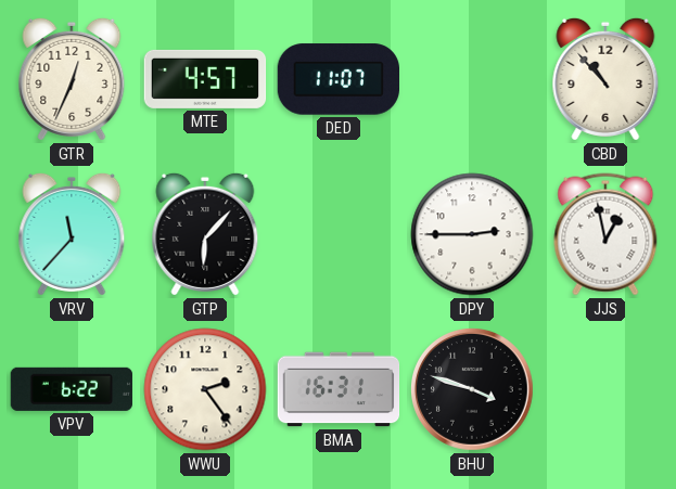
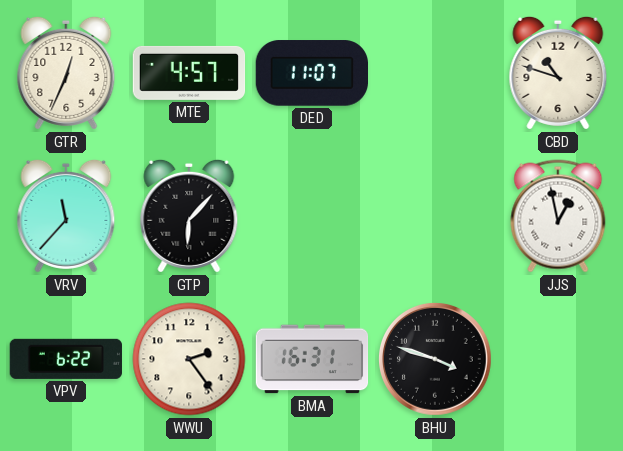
CBD: 10:53 -> 10:48 (558, 73)
DPY: 2:45 -> none (472, 234)
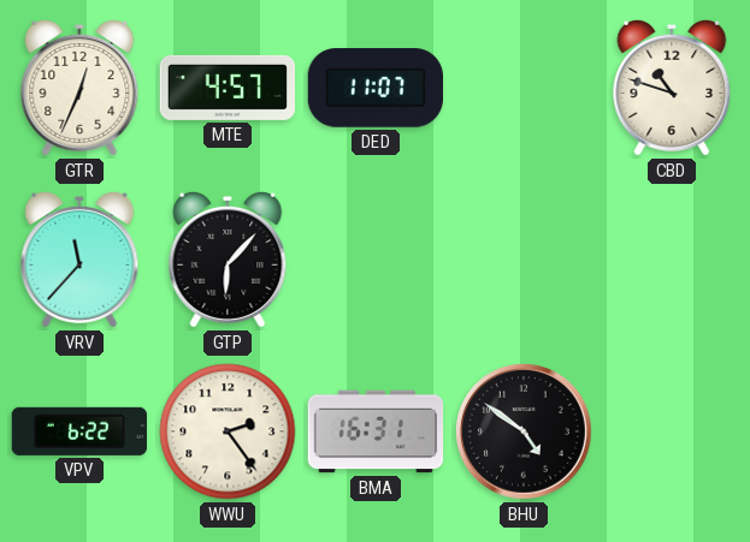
JJS: 12:58 -> none (558, 216)
BHU: 3:48 -> 4:51 (525, 433)
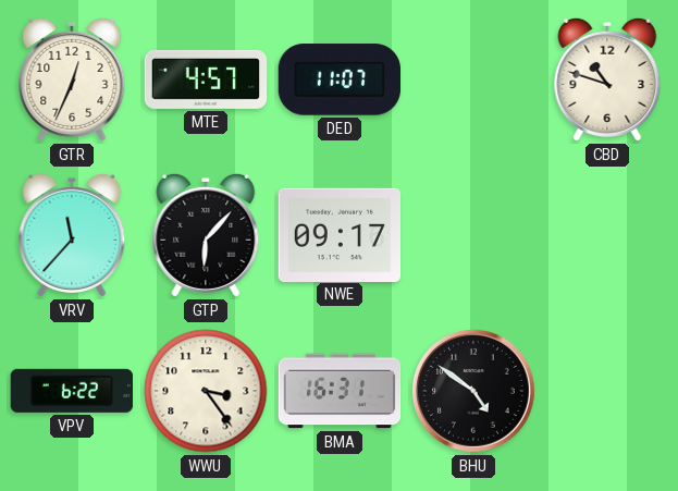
NWE: none -> 09:17 (338, 234)
WWU: 2:24 -> 3:24 (206, 391)
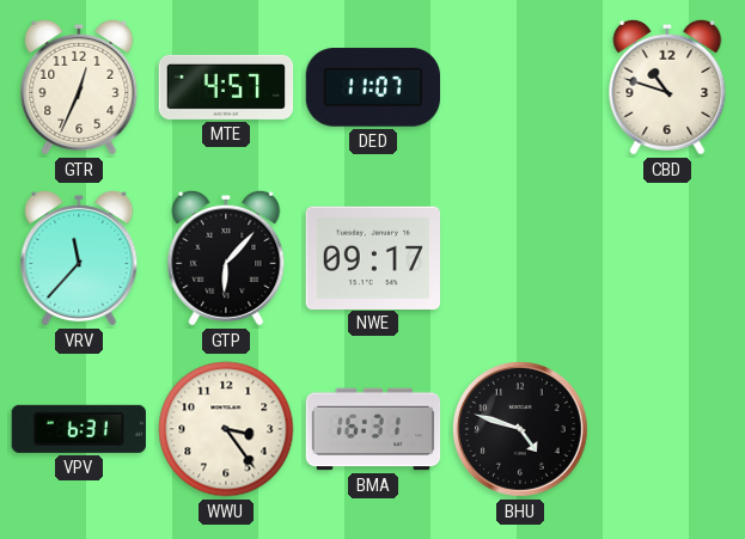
VPV: 6:22 -> 6:31 (79, 429)
BHU: 4:51 -> 4:48 (521, 430)
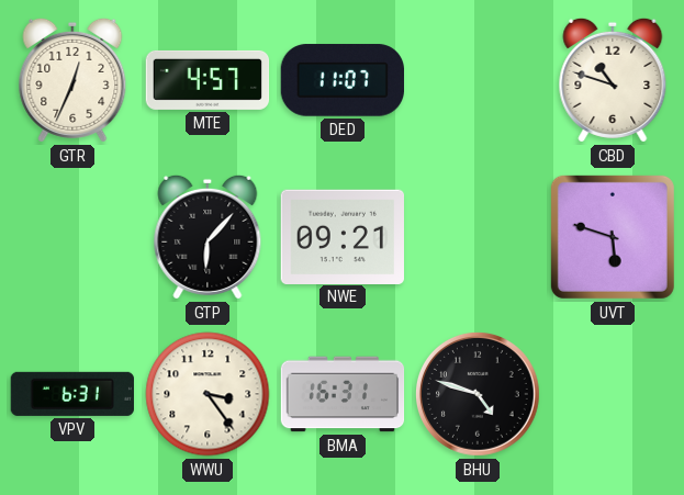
VRV: 11:37 -> none (79, 258)
NWE: 09:17 -> 09:21 (341, 236)
UVT: none -> 5:48 (613, 237)
